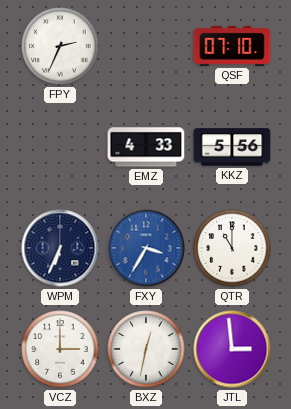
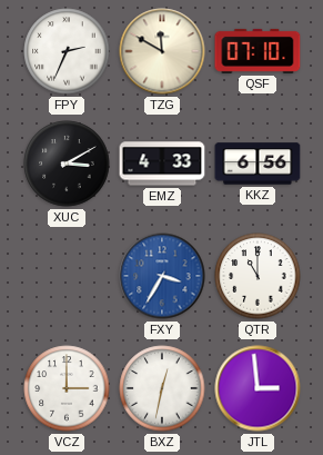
TZG: none -> 11:50 (162, 51)
XUC: none -> 3:10 (67, 164)
KKZ: 5:56 -> 6:56 (258, 164)
WPM: 6:34 -> none (60, 248)
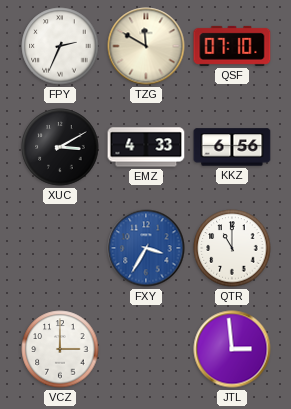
BXZ: 12:32 -> none (162, 388)
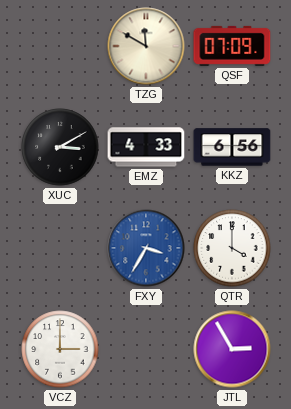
FPY: 2:34 -> none (60, 46)
QSF: 07:10 -> 07:09 (232, 46)
QTR: 11:00 -> 4:00 (232, 248)
JTL: 2:59 -> 2:55 (232, 349)
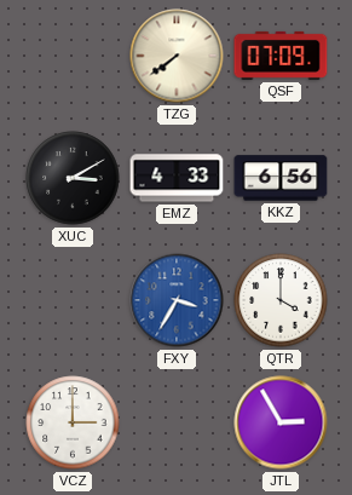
TZG: 11:50 -> 7:39 (177, 56)
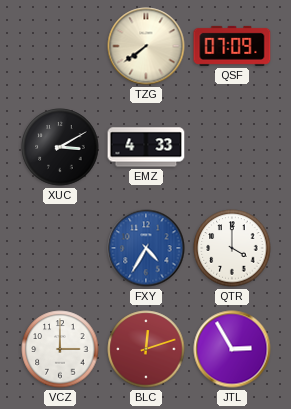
KKZ: 6:56 -> none (281, 178)
FXY: 3:35 -> 4:35 (146, 248)
BLC: none -> 12:12 (146, 349)
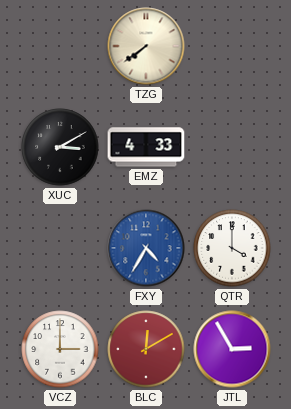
QSF: 07:09 -> none (232, 46)
BLC: 12:12 -> 12:10 (146, 349)
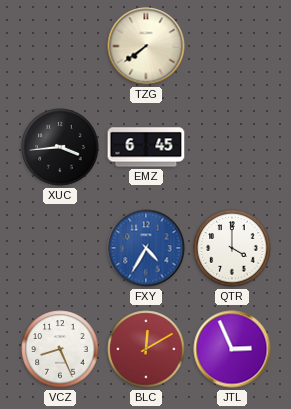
XUC: 3:10 -> 3:44 (60, 147)
EMZ: 4:33 -> 6:45 (146, 147)
VCZ: 3:00 -> 8:26 (60, 349)
JTL: 2:55 -> 2:56 (232, 349)
